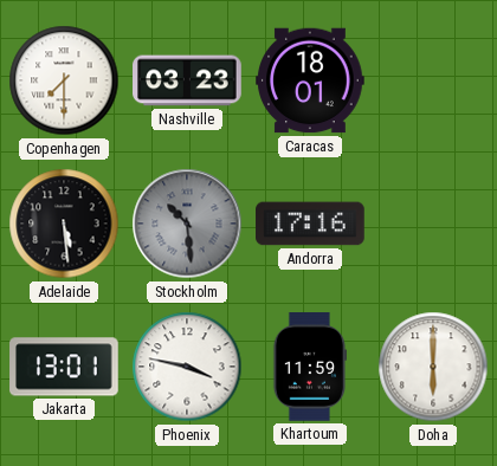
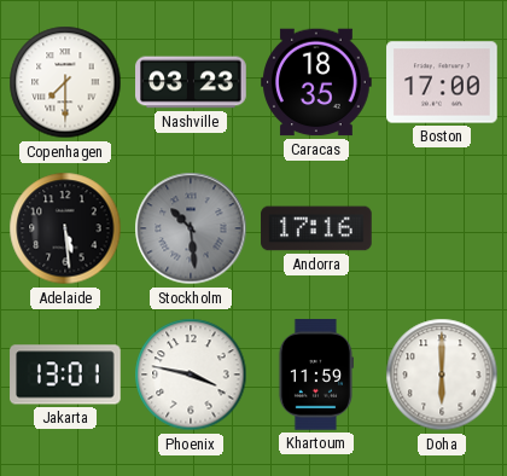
Caracas: 18:01 -> 18:35 (316, 82)
Boston: none -> 17:00 (442, 82)
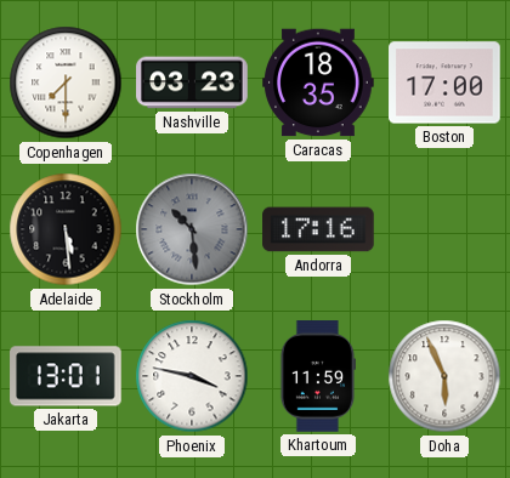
Doha: 6:00 -> 5:56 (444, 376)
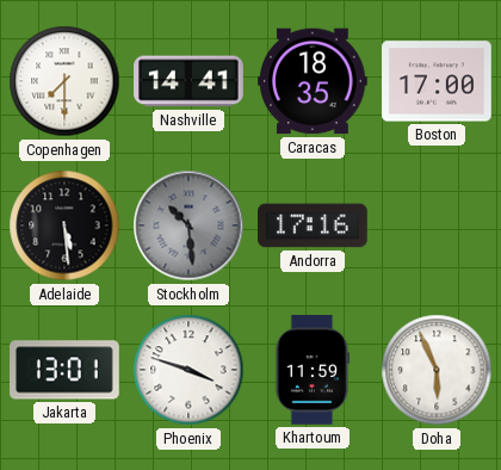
Nashville: 03:23 -> 14:41 (188, 81)
Phoenix: 3:47 -> 3:48 (188, 370)
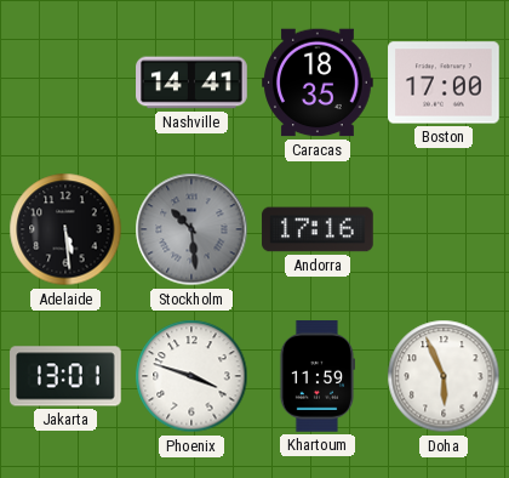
Copenhagen: 7:30 -> none (64, 81)
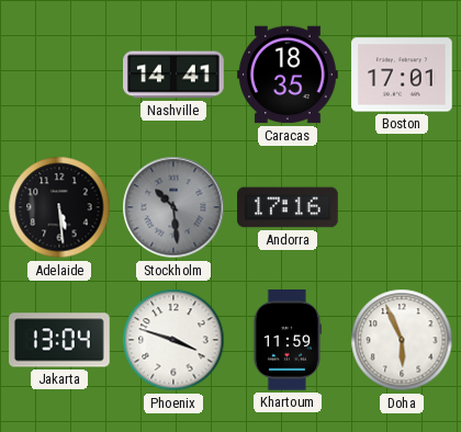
Boston: 17:00 -> 17:01 (402, 75)
Jakarta: 13:01 -> 13:04 (59, 340)
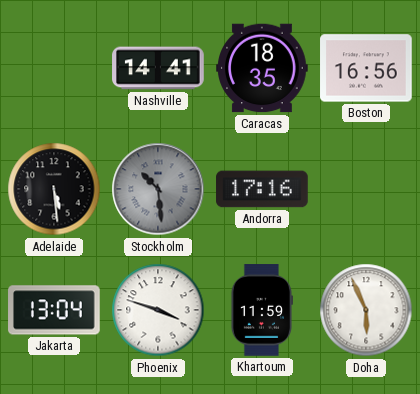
Boston: 17:01 -> 16:56 (366, 68)
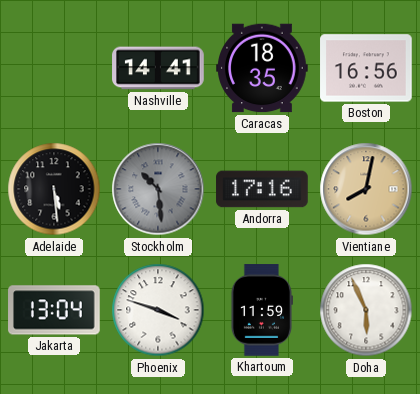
Vientiane: none -> 8:02 (366, 189)
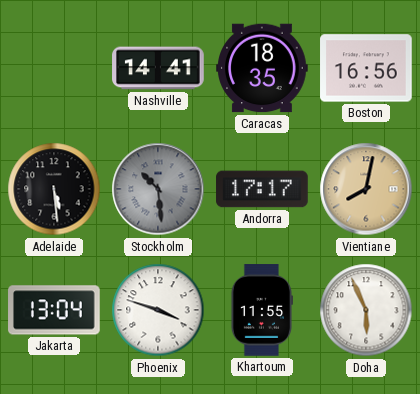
Andorra: 17:16 -> 17:17 (262, 189)
Khartoum: 11:59 -> 11:55 (261, 310)
